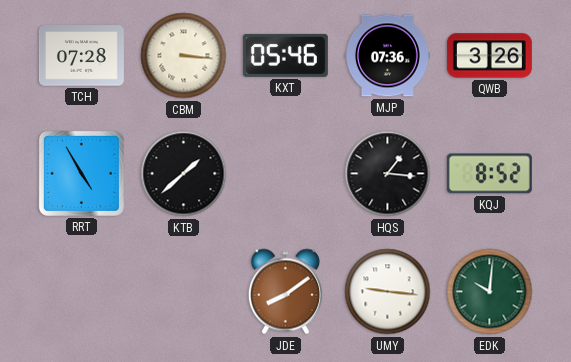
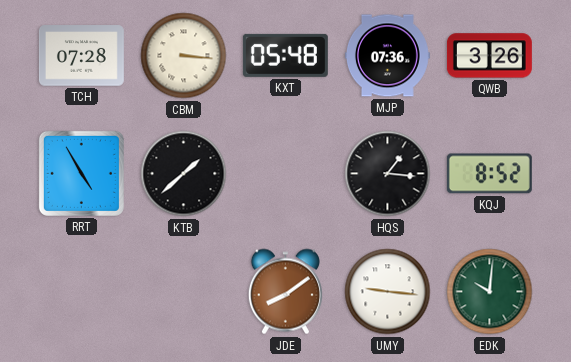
KXT: 05:46 -> 05:48 (285, 55)
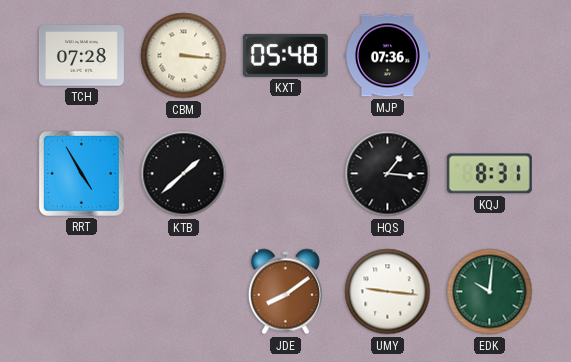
QWB: 3:26 -> none (489, 56)
KQJ: 8:52 -> 8:31 (489, 174)
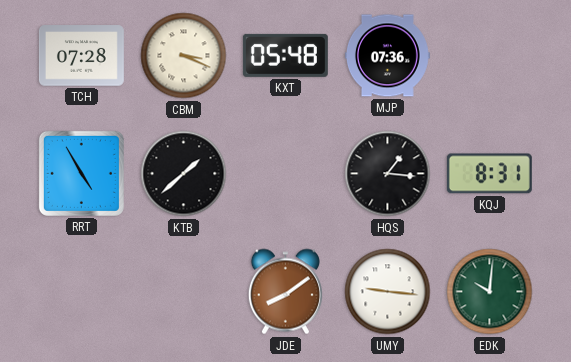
CBM: 3:16 -> 3:19 (184, 56)
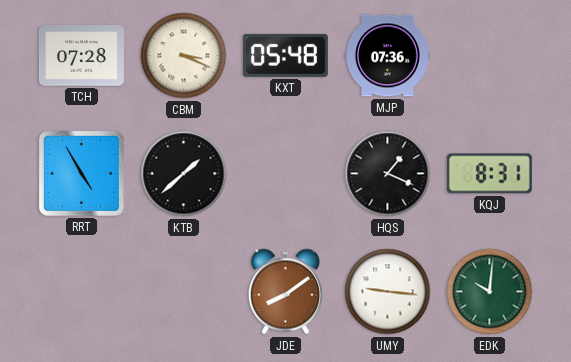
HQS: 1:16 -> 1:19 (388, 174)
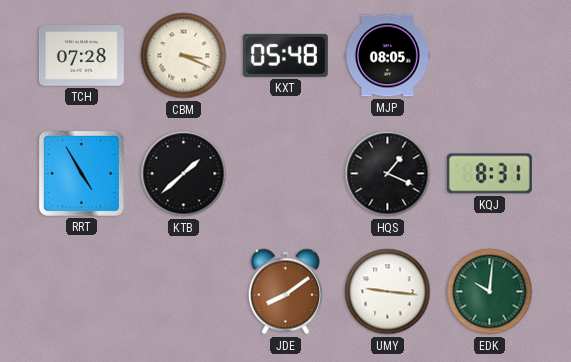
MJP: 07:36 -> 08:05 (387, 56)
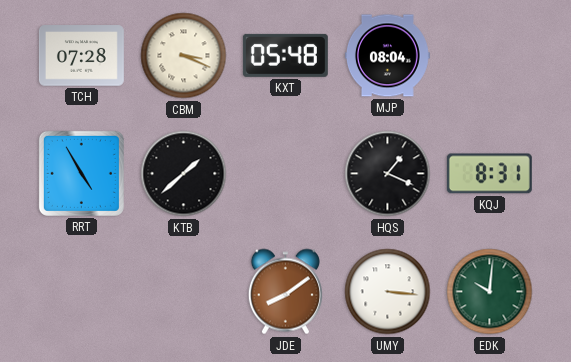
MJP: 08:05 -> 08:04 (387, 56)
UMY: 9:16 -> 3:16 (388, 292)
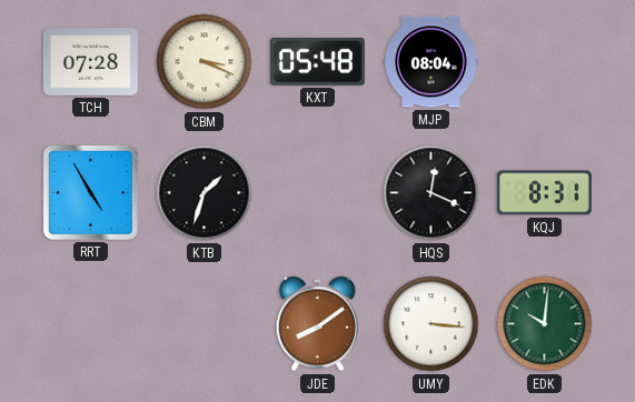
KTB: 1:38 -> 1:33 (205, 193)
HQS: 1:19 -> 12:19 (431, 193)
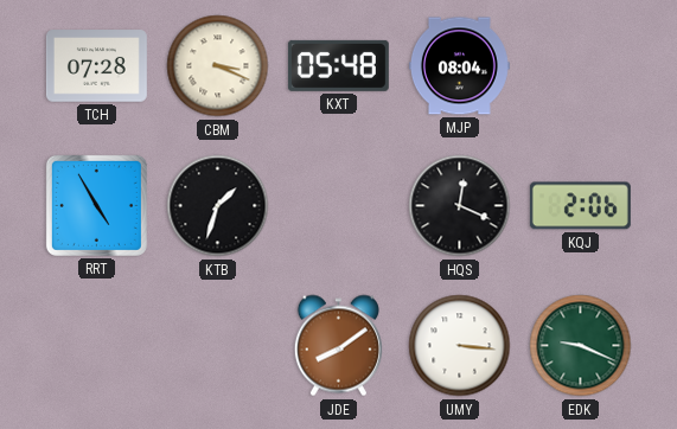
KQJ: 8:31 -> 2:06 (580, 206)
EDK: 10:01 -> 9:19 (581, 346)
